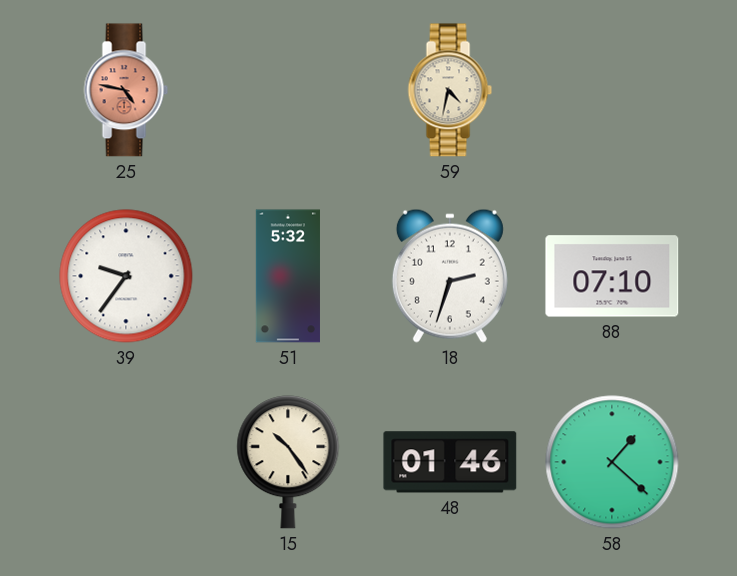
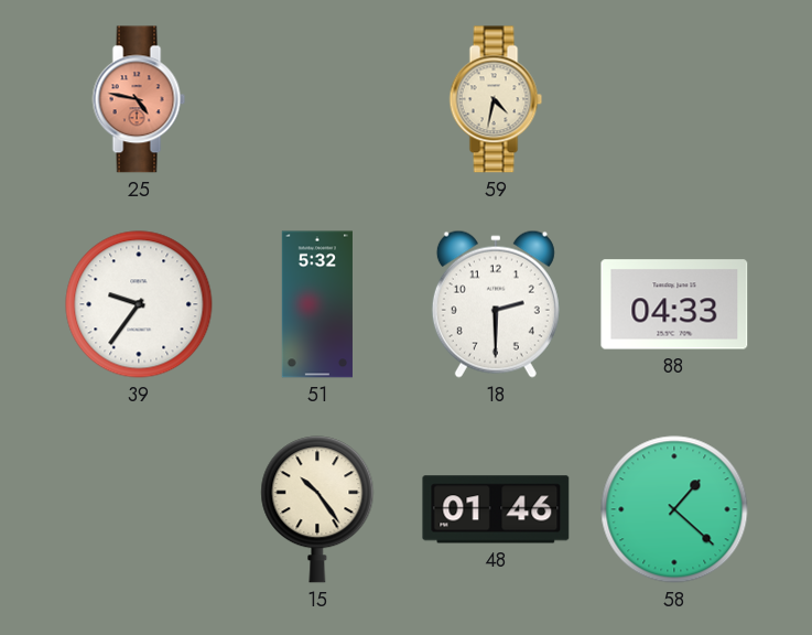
18: 2:33 -> 2:30 (496, 304)
88: 07:10 -> 04:33 (674, 304)
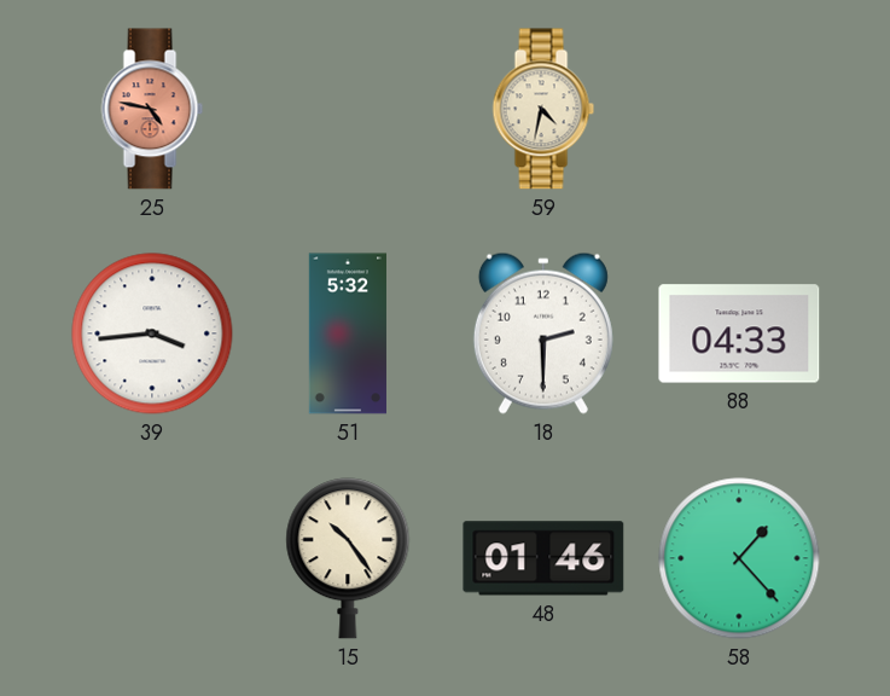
39: 9:36 -> 3:44 (152, 333)
58: 1:22 -> 1:23 (739, 558)
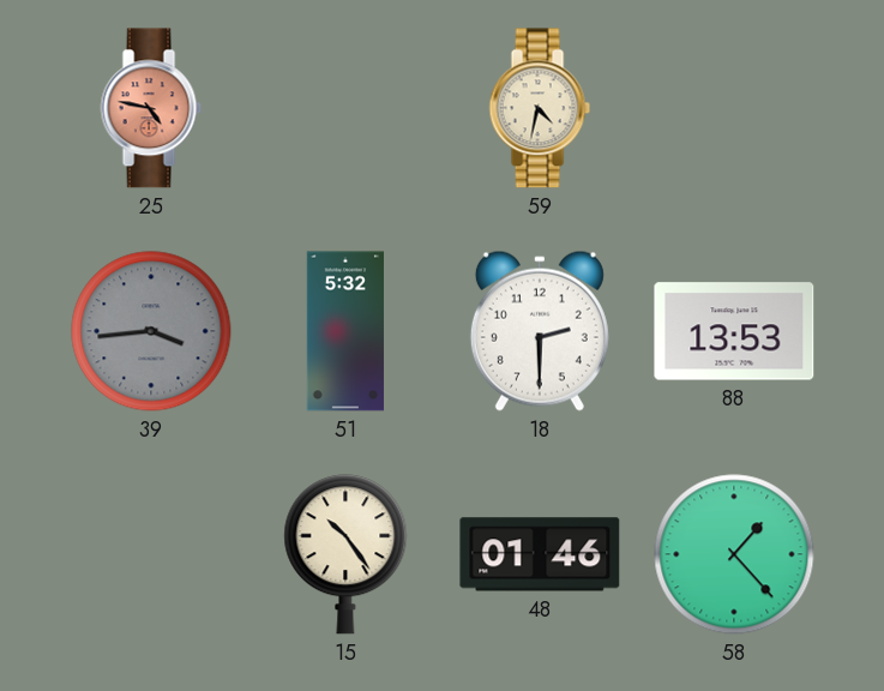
39 dial: white -> grey (151, 331)
88: 04:33 -> 13:53 (734, 331)
